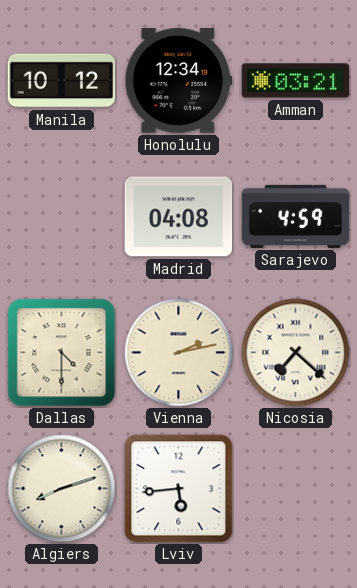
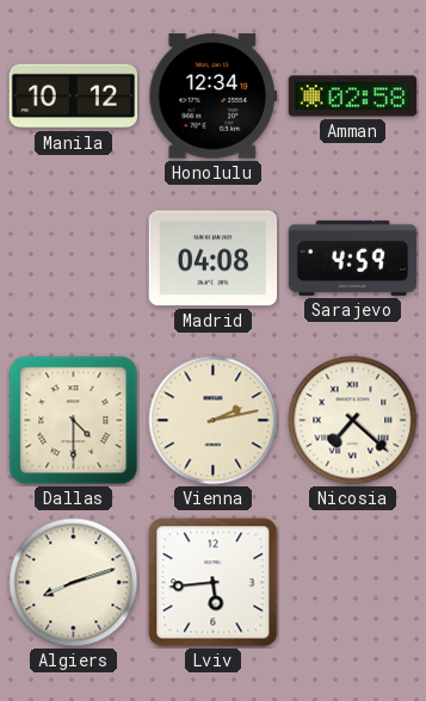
Amman: 03:21 -> 02:58 (353, 97)
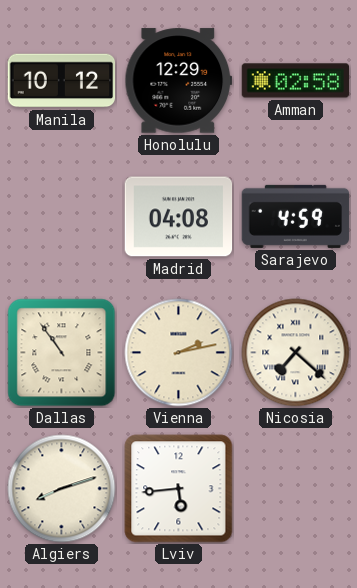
Honolulu: 12:34 -> 12:29 (179, 81)
Dallas: 4:30 -> 10:54 (62, 353)
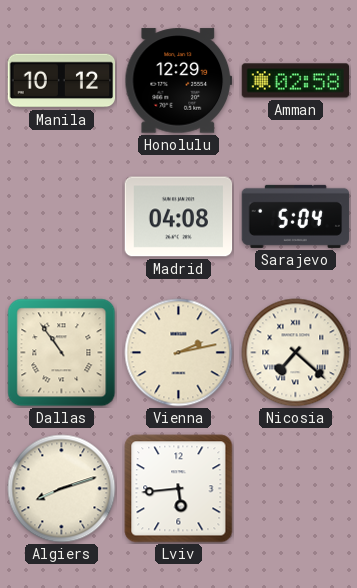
Sarajevo: 4:59 -> 5:04 (296, 216)
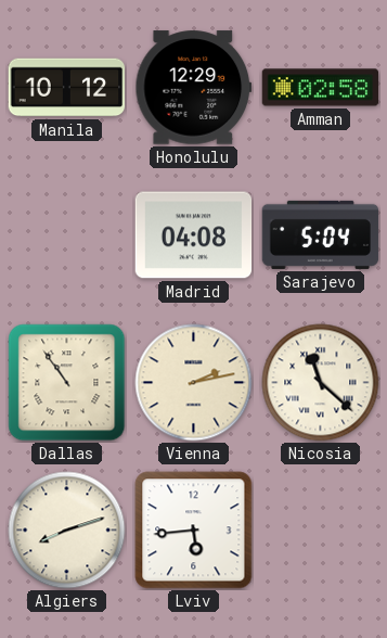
Nicosia: 7:22 -> 11:22 (321, 383)
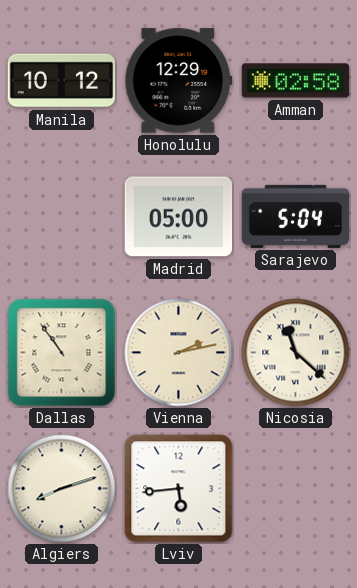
Madrid: 04:08 -> 05:00 (179, 217)
